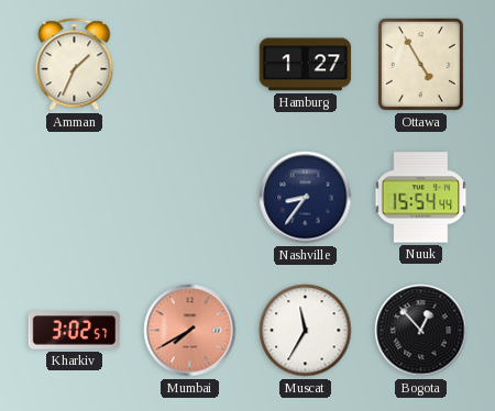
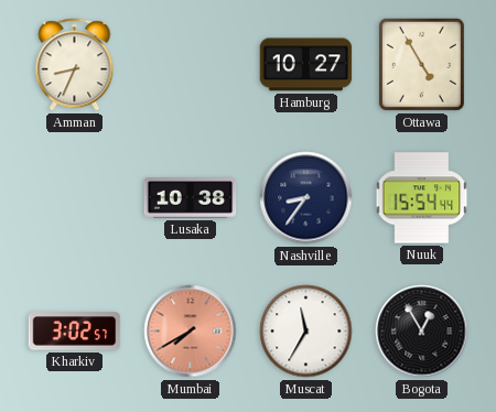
Amman: 1:34 -> 8:34 (75, 65)
Hamburg: 1:27 -> 10:27 (306, 65)
Lusaka: none -> 10:38 (191, 198)
Bogota: 12:53 -> 12:55 (422, 332)
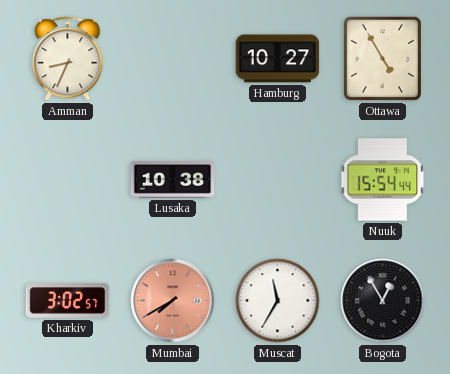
Nashville: 8:36 -> none (306, 198)
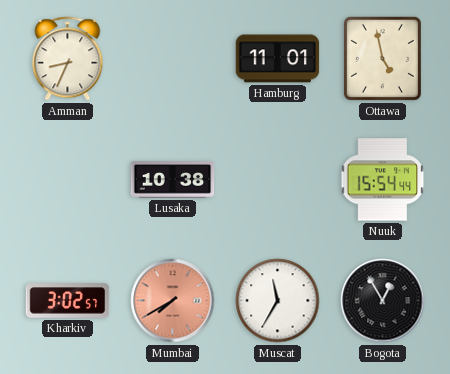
Hamburg: 10:27 -> 11:01 (278, 59)
Ottawa: 4:55 -> 4:58 (382, 58)
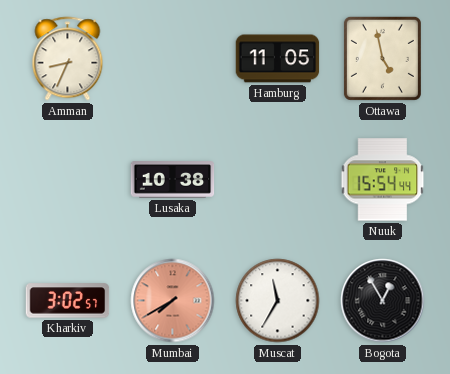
Hamburg: 11:01 -> 11:05 (278, 59)
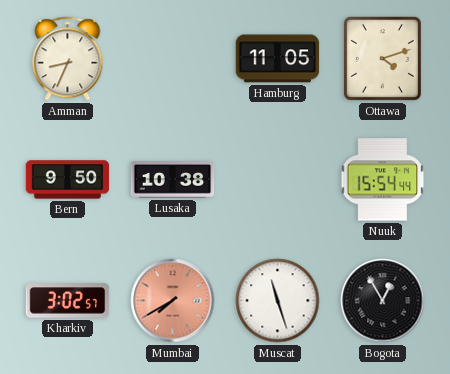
Ottawa: 4:58 -> 4:12 (382, 58)
Bern: none -> 9:50 (68, 180)
Muscat: 11:35 -> 11:27 (278, 301)
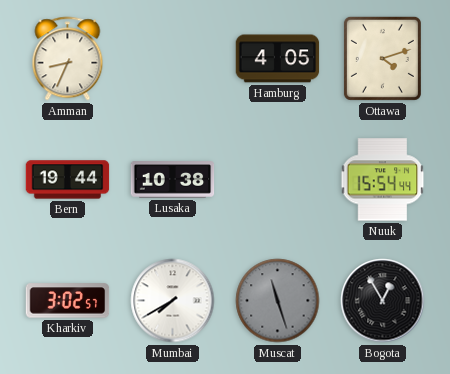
Hamburg: 11:05 -> 4:05 (278, 59)
Bern: 9:50 -> 19:44 (68, 180)
Mumbai dial: salmon -> white (173, 301)
Muscat dial: white -> grey (278, 301)
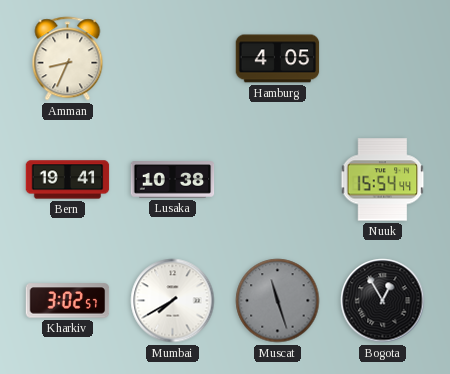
Ottawa: 4:12 -> none (382, 58)
Bern: 19:44 -> 19:41 (68, 180)
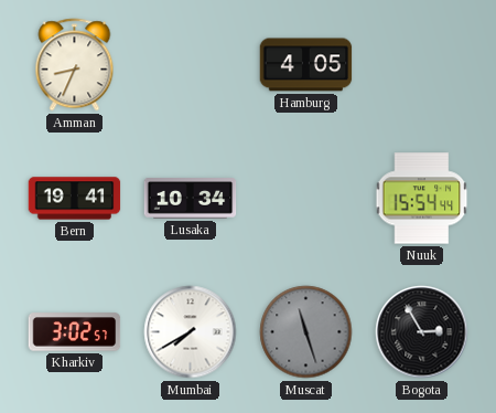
Lusaka: 10:38 -> 10:34 (191, 199)
Bogota: 12:55 -> 2:55 (422, 332)
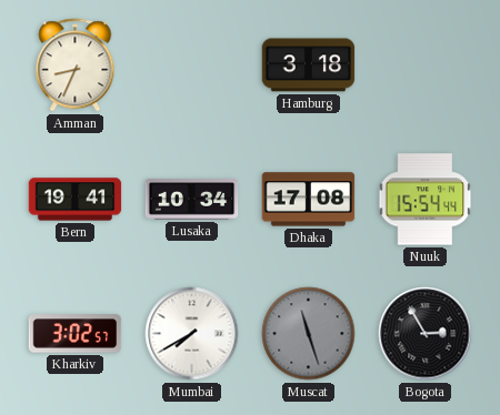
Hamburg: 4:05 -> 3:18 (309, 65)
Dhaka: none -> 17:08 (309, 200)
